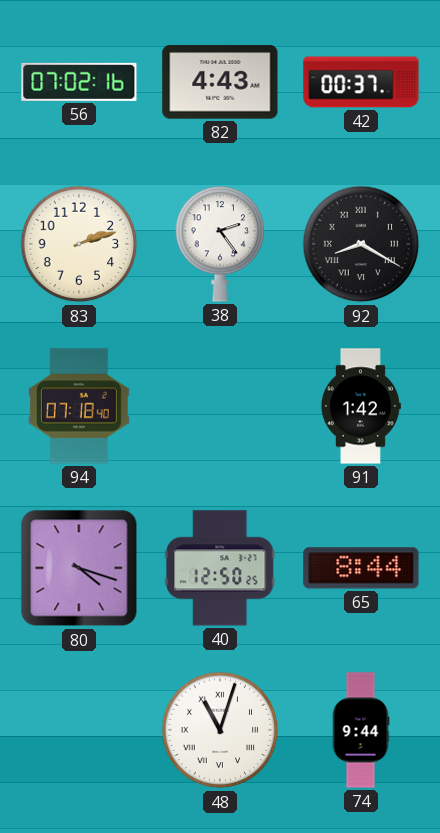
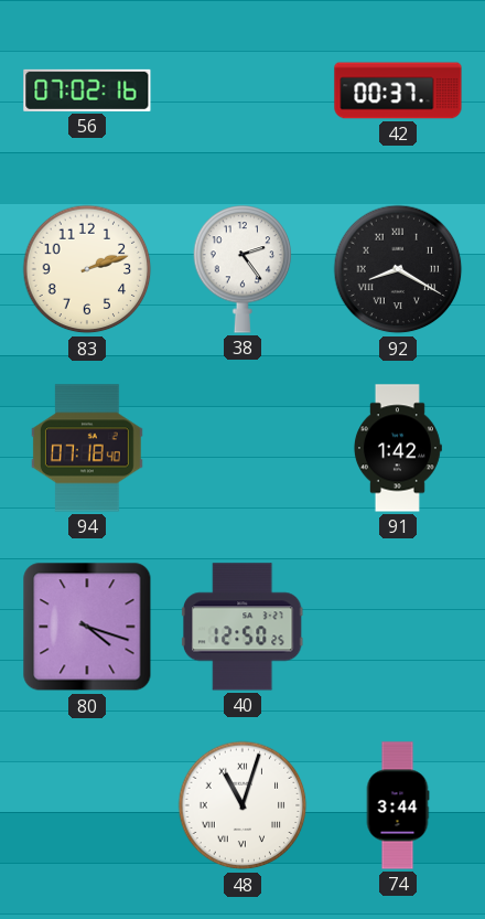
82: 4:43 -> none (220, 82)
65: 8:44 -> none (361, 568)
74: 9:44 -> 3:44 (398, 805)
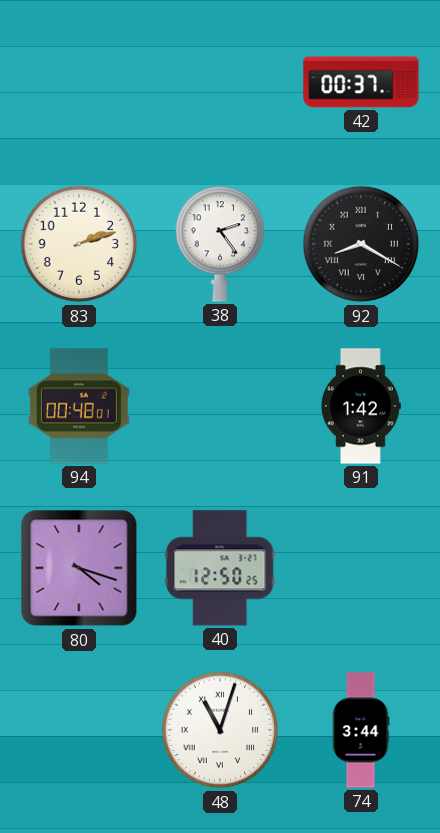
56: 07:02 -> none (87, 90)
94: 07:18 -> 00:48 (79, 406)
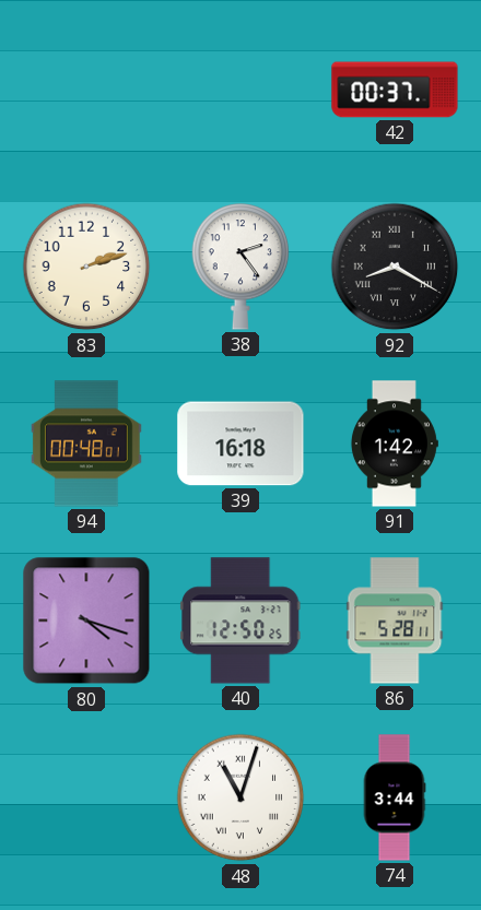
39: none -> 16:18 (241, 444)
86: none -> 5:28 (395, 621)
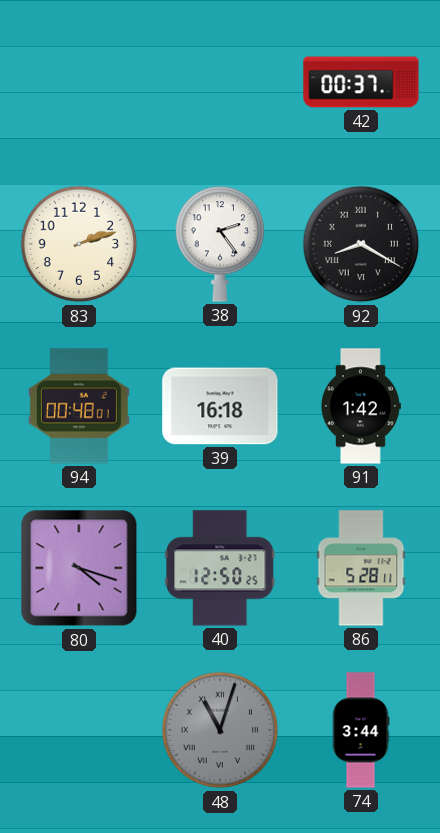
48 dial: white -> grey (220, 730)
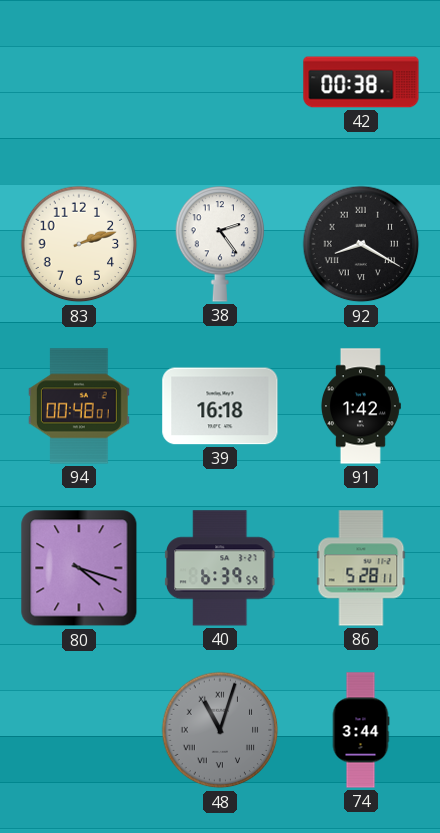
42: 00:37 -> 00:38 (361, 82)
40: 12:50 -> 6:39 (221, 568)
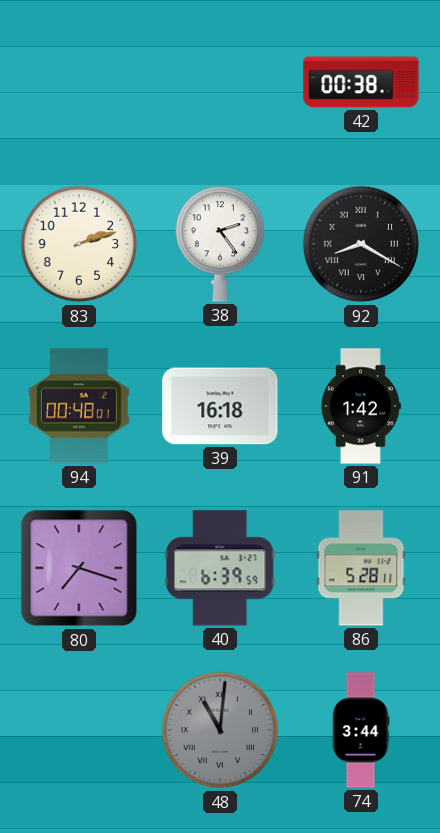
80: 4:18 -> 7:18 (79, 568)
48: 11:03 -> 11:01 (220, 730)
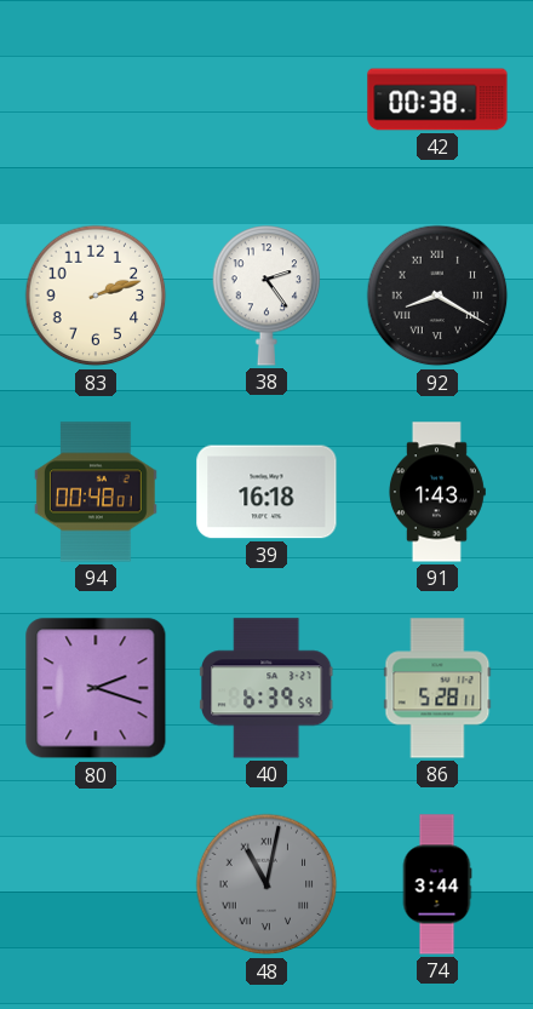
91: 1:42 -> 1:43 (436, 492)
80: 7:18 -> 2:18 (96, 688)
48: 11:01 -> 11:02 (266, 884)
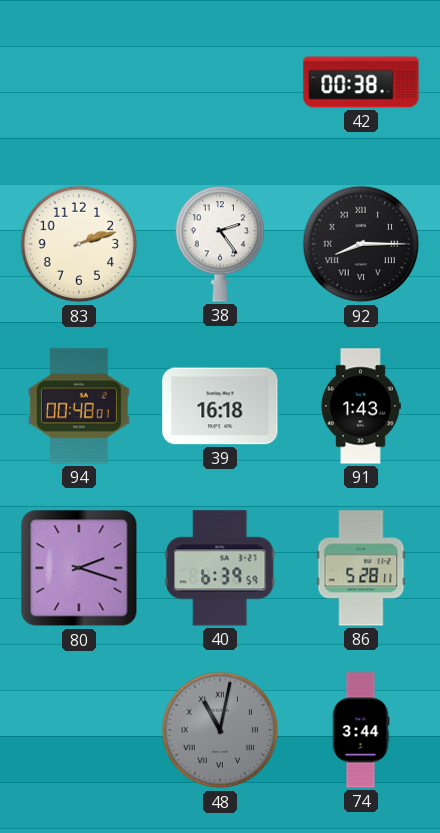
92: 8:20 -> 8:15 (361, 244)
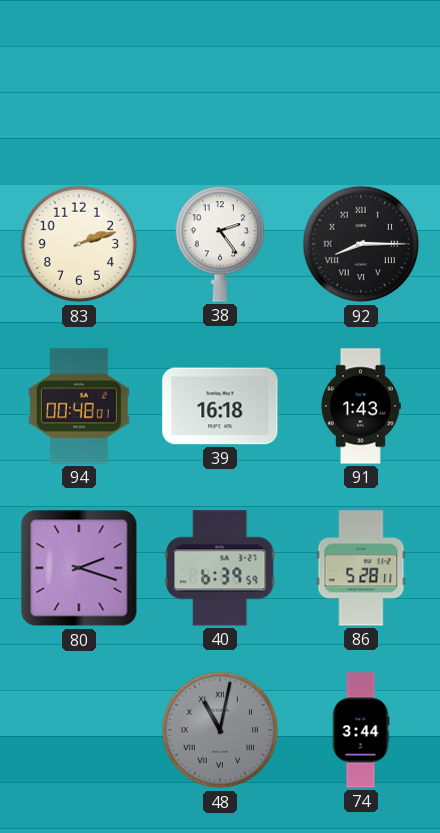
42: 00:38 -> none (361, 82)
